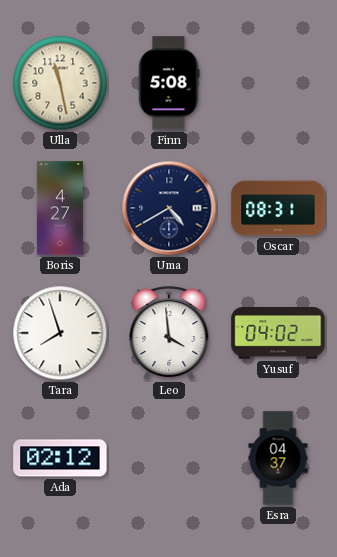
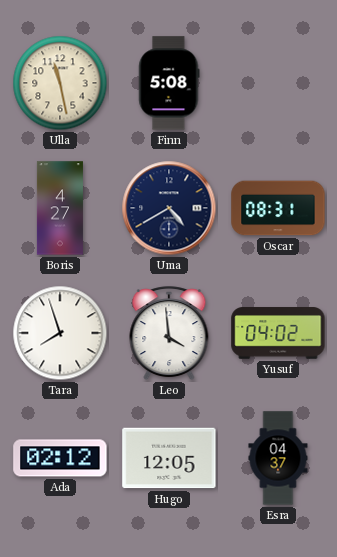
Hugo: none -> 12:05 (169, 458)
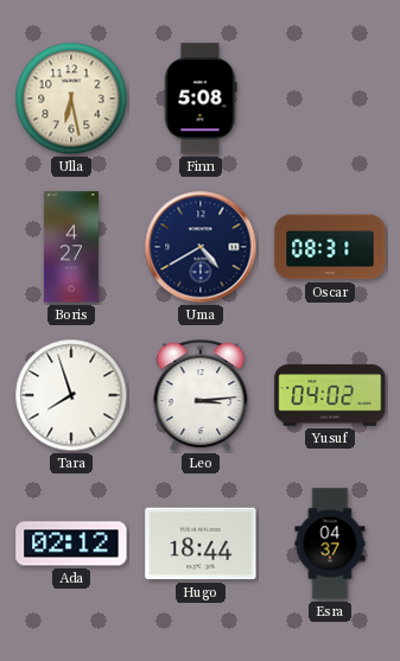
Ulla: 11:28 -> 6:28 (71, 98)
Leo: 3:59 -> 3:14 (201, 396)
Hugo: 12:05 -> 18:44 (201, 544)
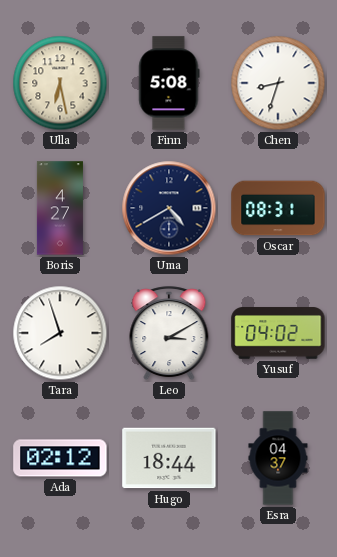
Chen: none -> 8:33 (278, 83)
Leo: 3:14 -> 3:10 (169, 334)
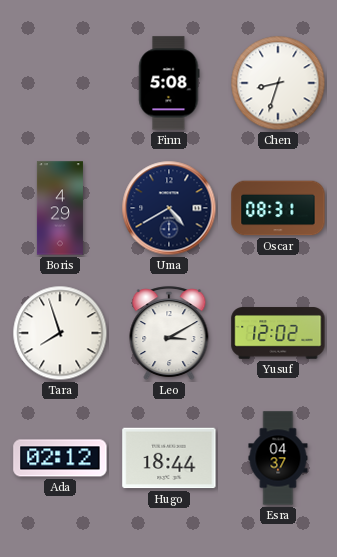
Ulla: 6:28 -> none (60, 83)
Boris: 4:27 -> 4:29 (60, 208)
Yusuf: 04:02 -> 12:02 (278, 333)
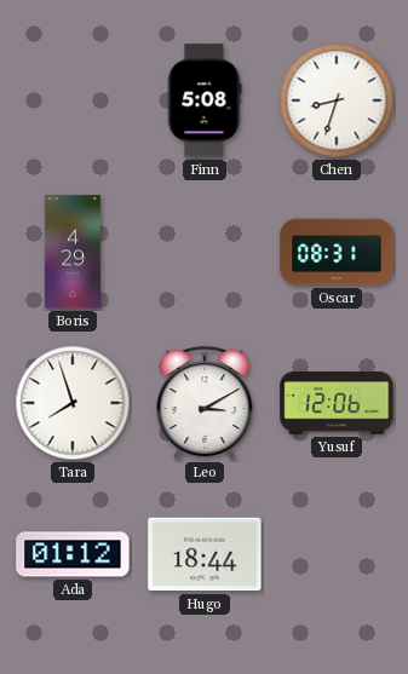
Uma: 4:40 -> none (169, 208)
Yusuf: 12:02 -> 12:06 (337, 403)
Ada: 02:12 -> 01:12 (73, 554)
Esra: 04:37 -> none (278, 458)
